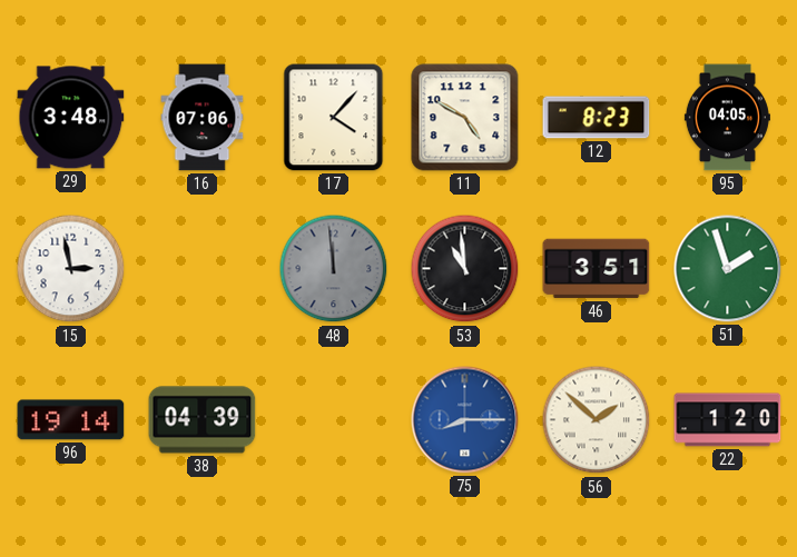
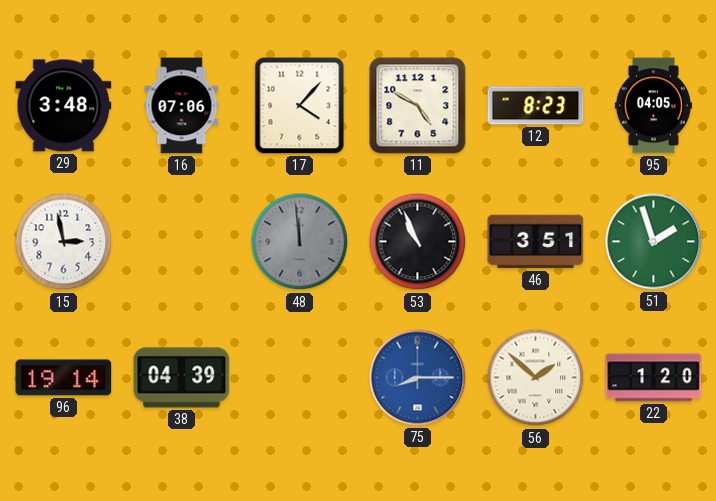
53: 10:59 -> 10:56 (418, 242)
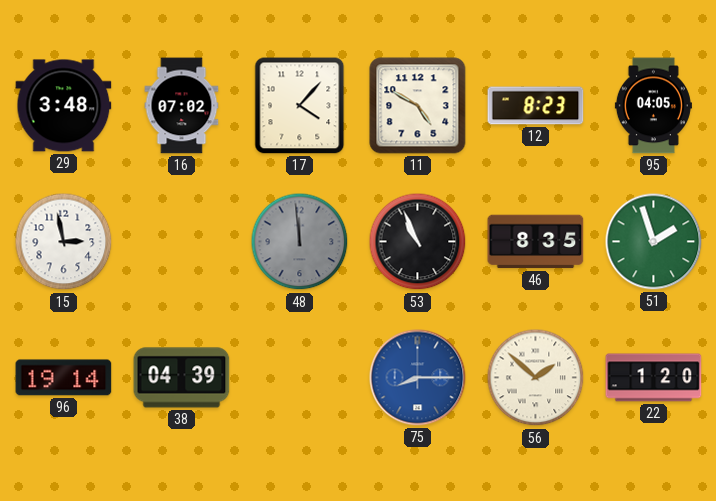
16: 07:06 -> 07:02 (182, 106)
46: 3:51 -> 8:35 (536, 242)
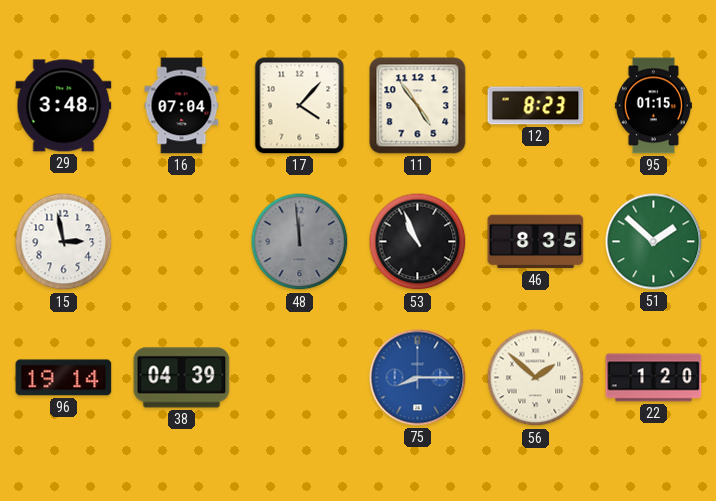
16: 07:02 -> 07:04 (182, 106)
11: 4:50 -> 4:54 (418, 106)
95: 04:05 -> 01:15 (653, 106)
51: 1:57 -> 1:52 (654, 242)
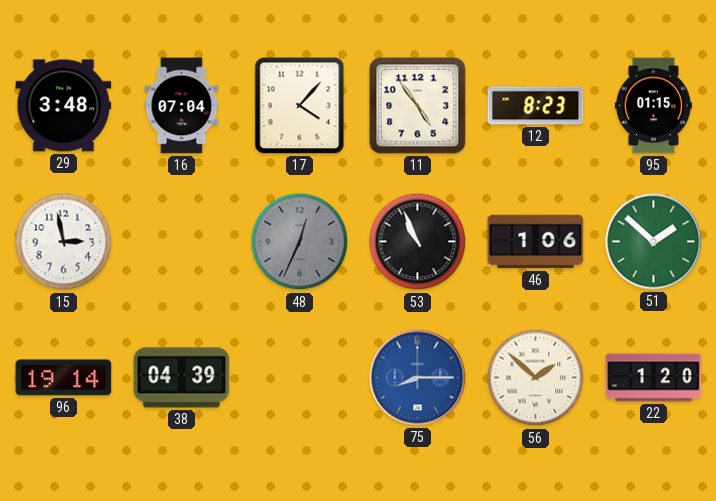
48: 11:59 -> 12:34 (300, 242)
46: 8:35 -> 1:06 (536, 242)
